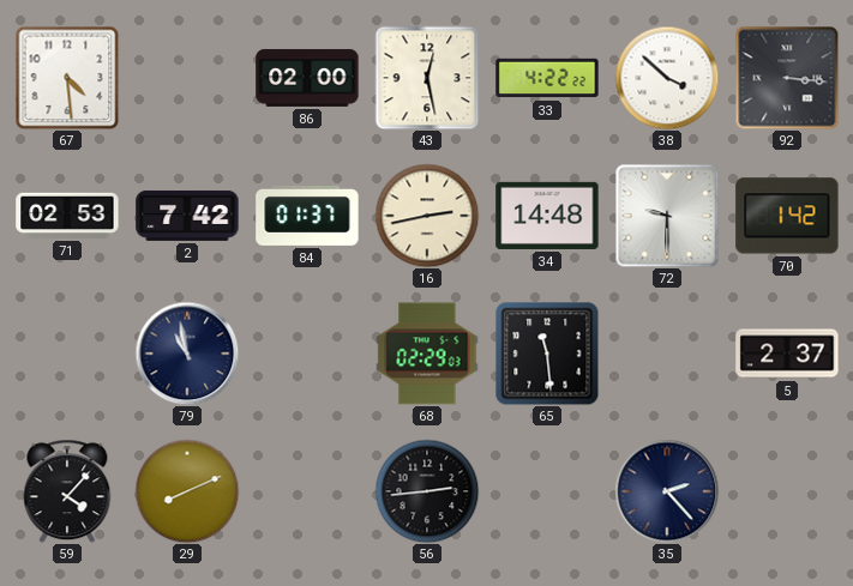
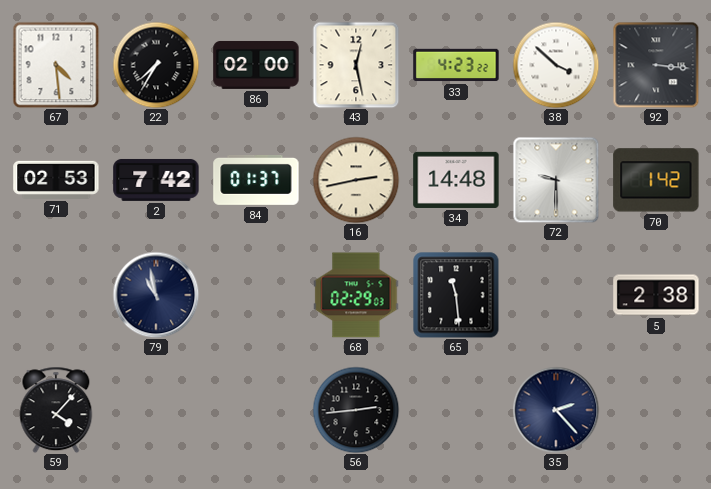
22: none -> 7:35 (156, 65)
33: 4:22 -> 4:23 (456, 65)
5: 2:37 -> 2:38 (656, 295)
29: 8:11 -> none (187, 491)
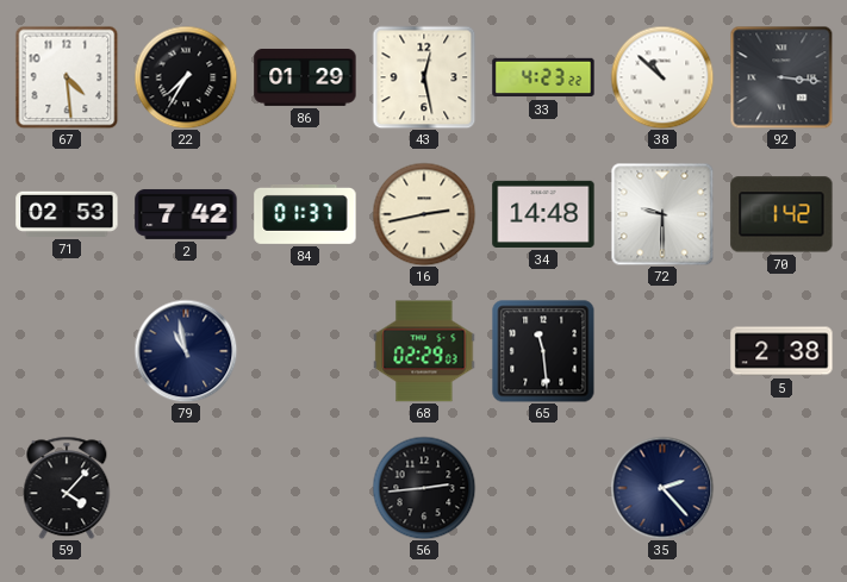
86: 02:00 -> 01:29 (305, 77)
38: 3:52 -> 10:52 (662, 77)
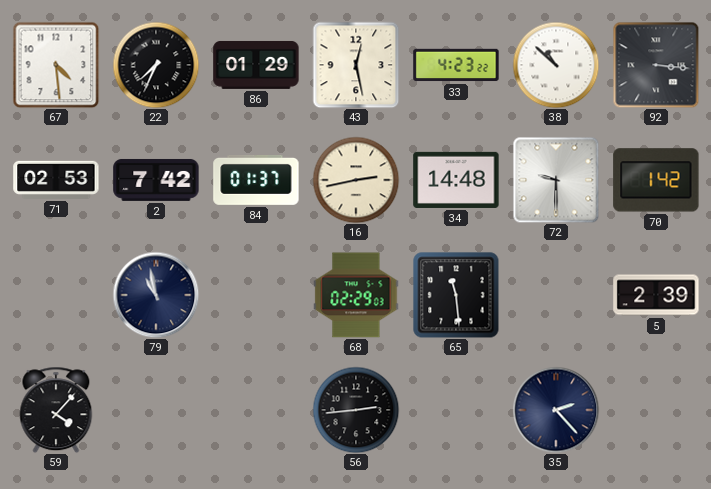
22: 7:35 -> 7:34 (156, 65)
5: 2:38 -> 2:39 (656, 295)
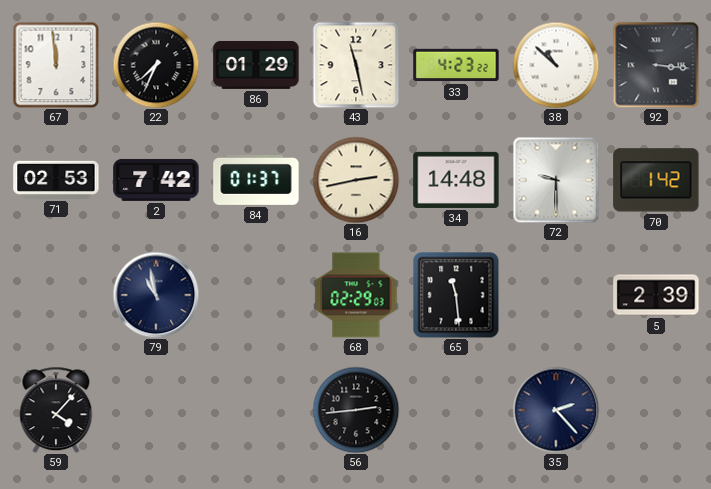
67: 4:29 -> 11:59 (56, 65)
43: 12:28 -> 11:28 (356, 65)
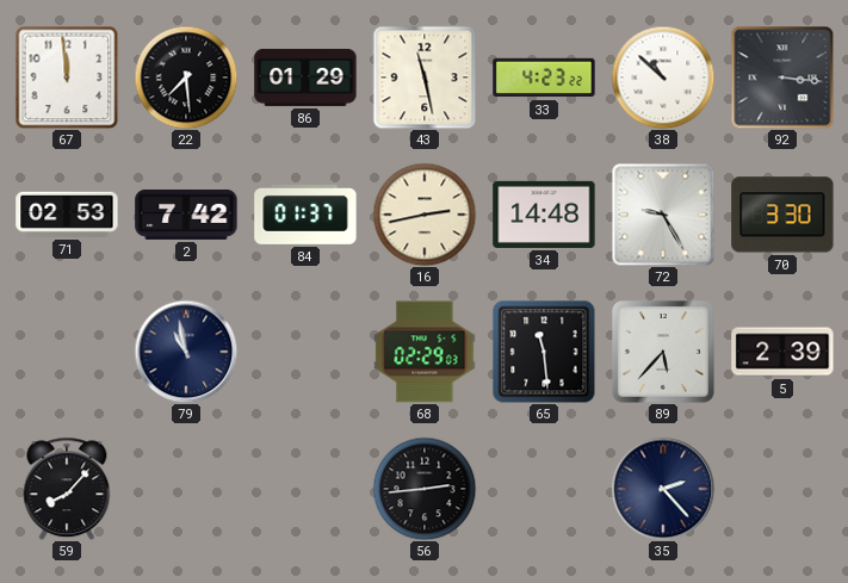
22: 7:34 -> 7:29 (186, 77)
72: 9:30 -> 9:25 (663, 215)
70: 1:42 -> 3:30 (782, 215)
89: none -> 5:37 (664, 353)
59: 4:07 -> 8:07 (67, 489)
